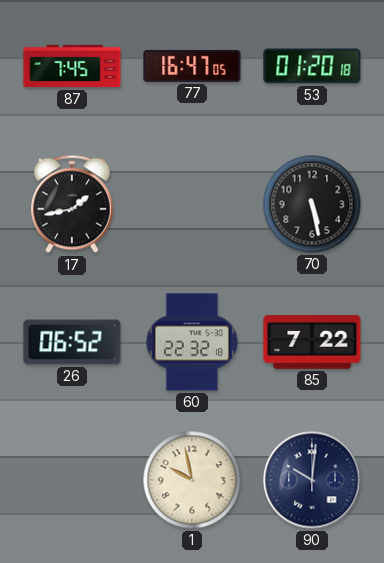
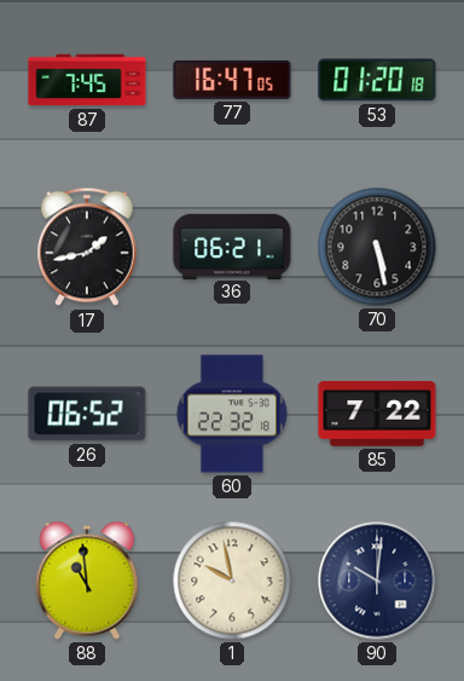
36: none -> 06:21 (232, 246)
88: none -> 10:59 (87, 581)
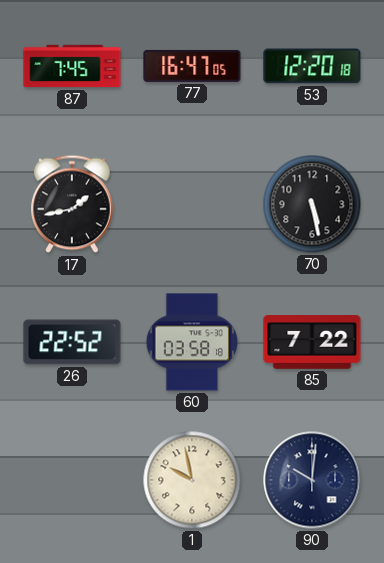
53: 01:20 -> 12:20 (312, 66)
36: 06:21 -> none (232, 246)
26: 06:52 -> 22:52 (72, 342)
60: 22:32 -> 03:58 (192, 342)
88: 10:59 -> none (87, 581)
